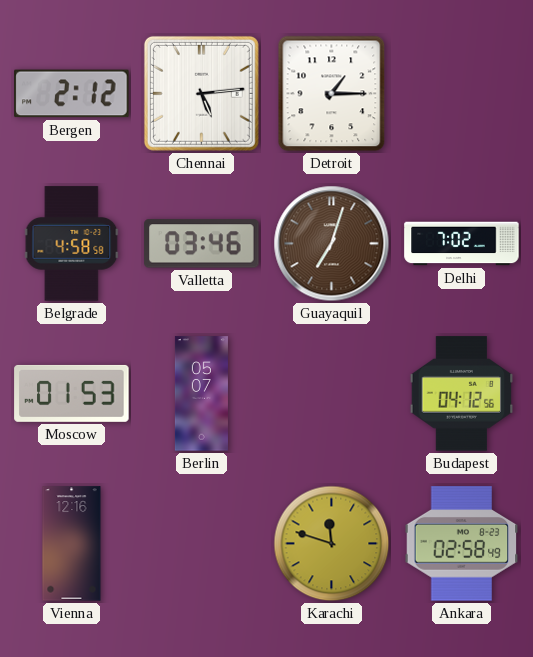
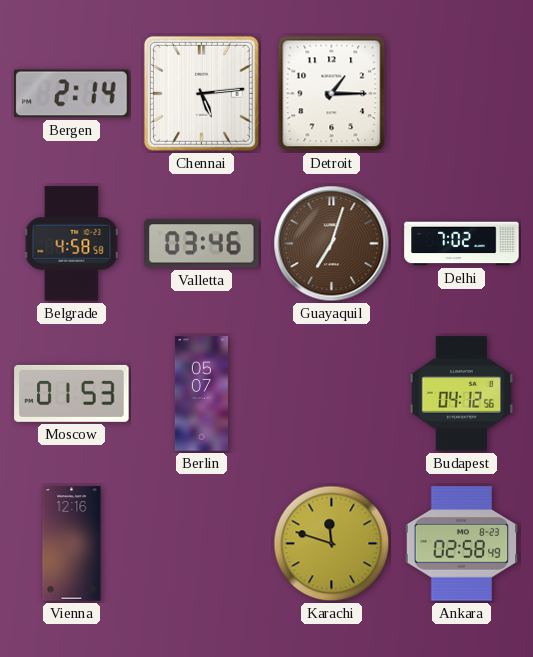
Bergen: 2:12 -> 2:14 (72, 94)
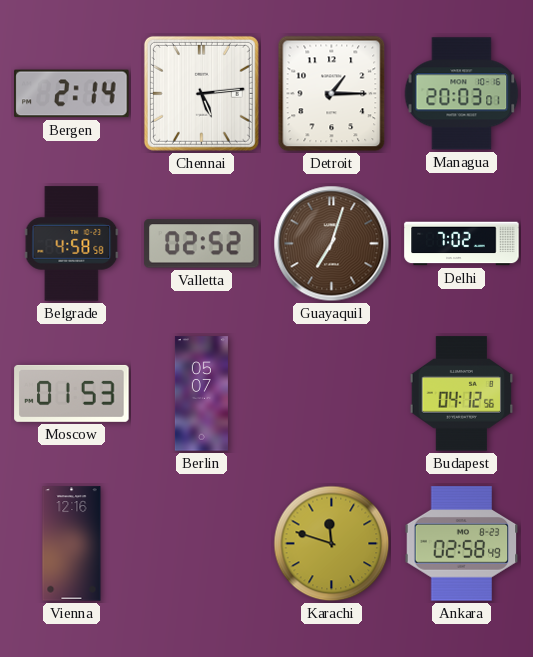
Managua: none -> 20:03 (462, 94)
Valletta: 03:46 -> 02:52 (202, 244)
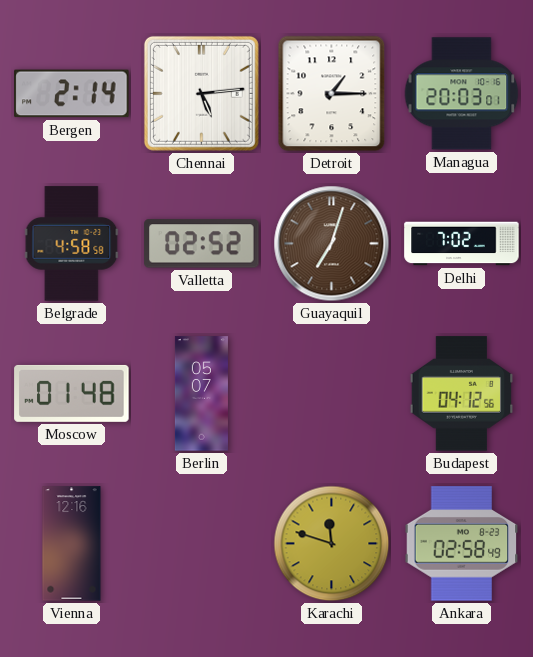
Moscow: 01:53 -> 01:48 (72, 393)
